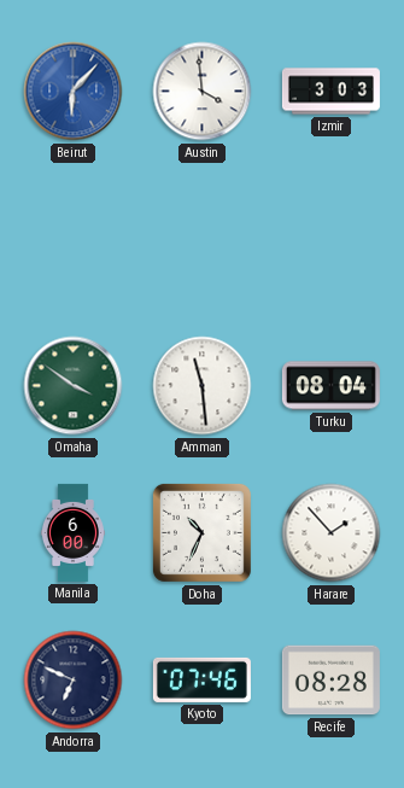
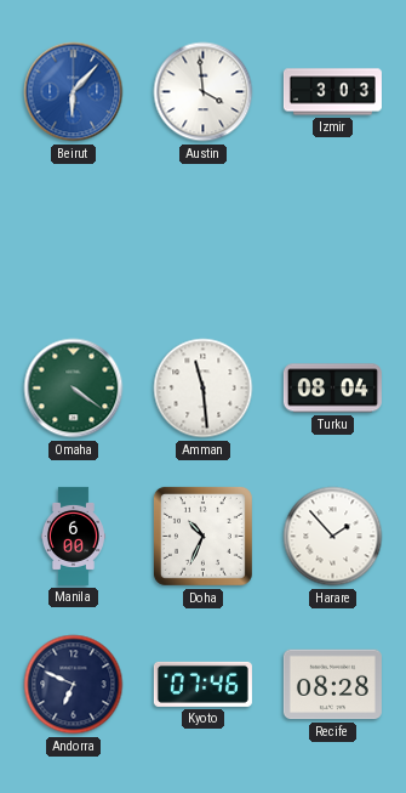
Omaha: 3:51 -> 4:21 (74, 389)
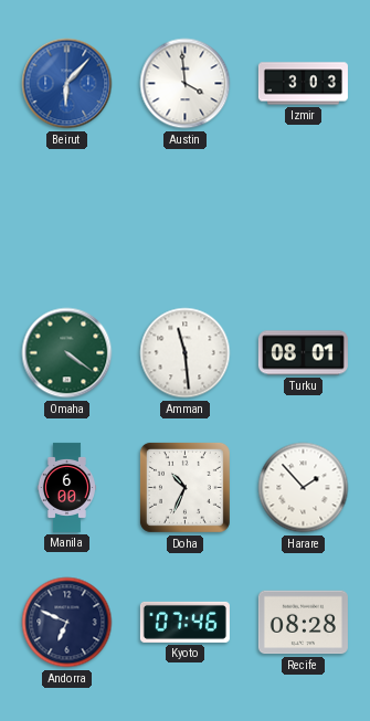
Turku: 08:04 -> 08:01 (303, 353)
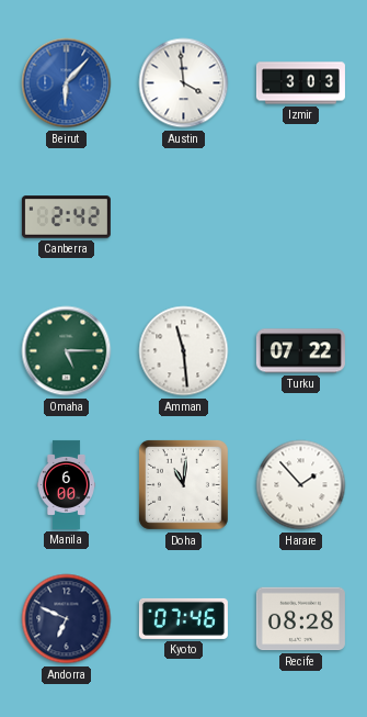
Canberra: none -> 2:42 (66, 217)
Omaha: 4:21 -> 5:15 (67, 351)
Turku: 08:01 -> 07:22 (300, 351)
Doha: 10:34 -> 11:01 (183, 484)
